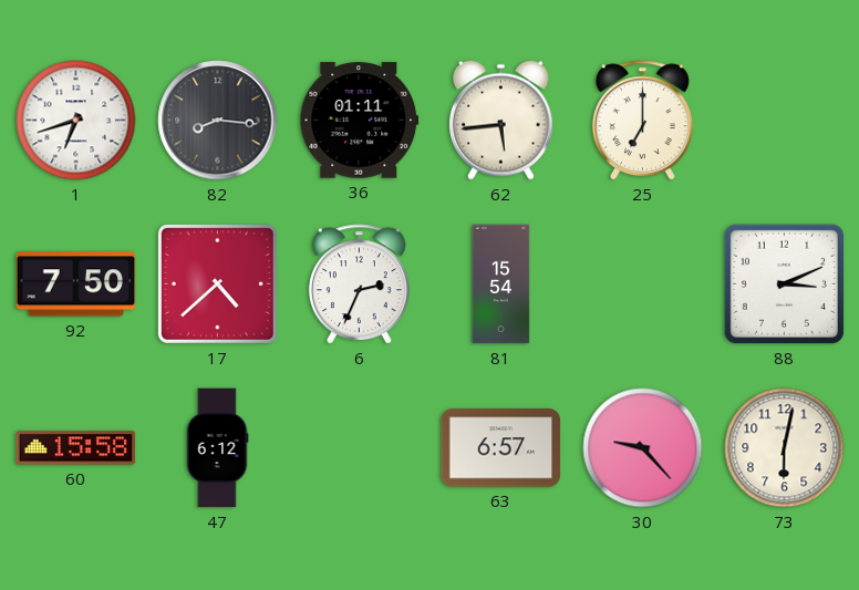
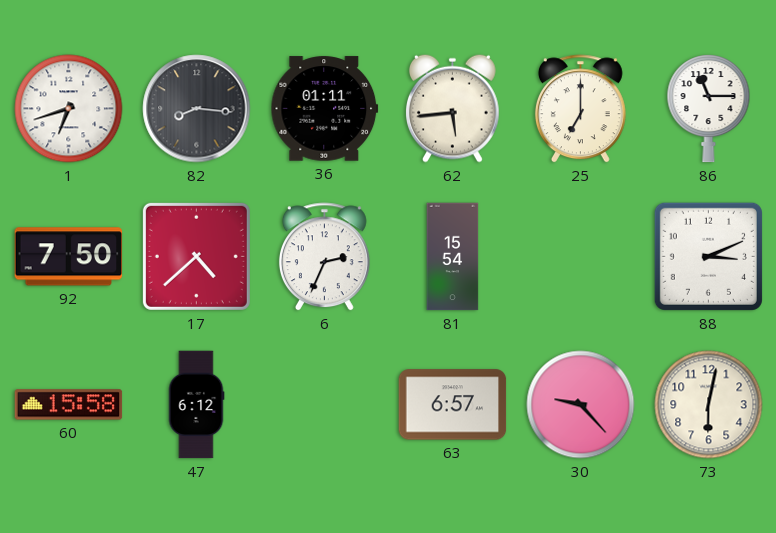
86: none -> 11:15 (709, 109)
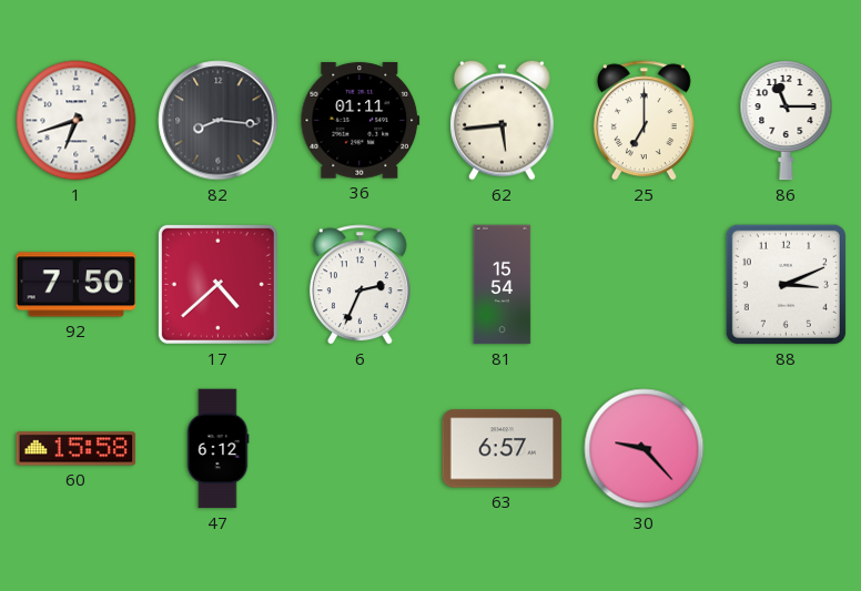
73: 6:02 -> none (709, 405)
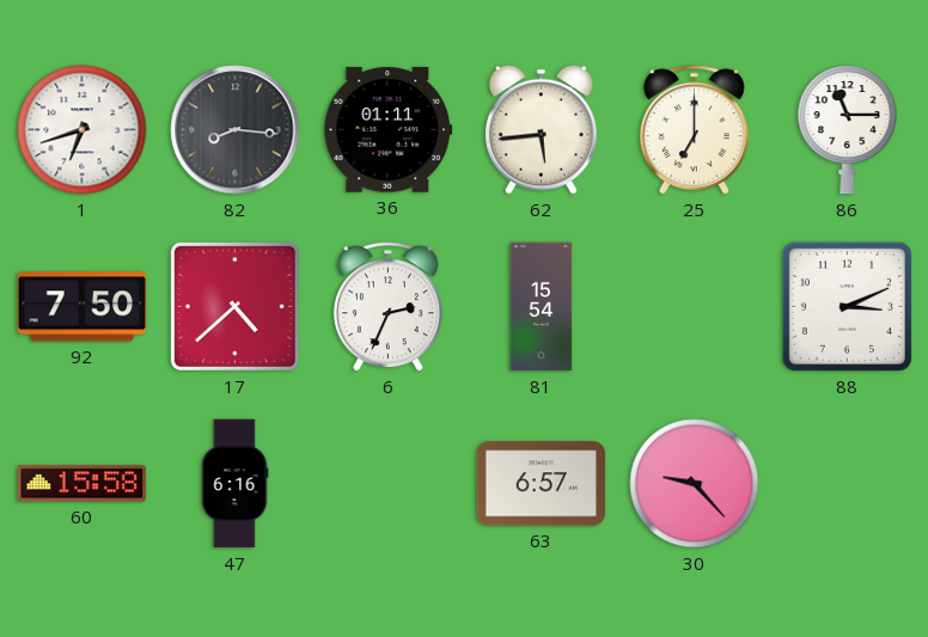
47: 6:12 -> 6:16 (234, 484)
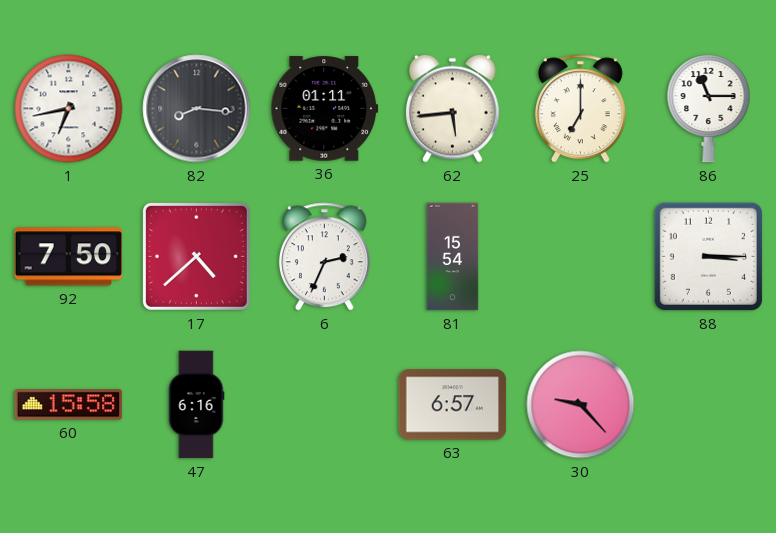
1: 6:42 -> 6:43 (69, 109)
88: 3:11 -> 3:15 (708, 256)
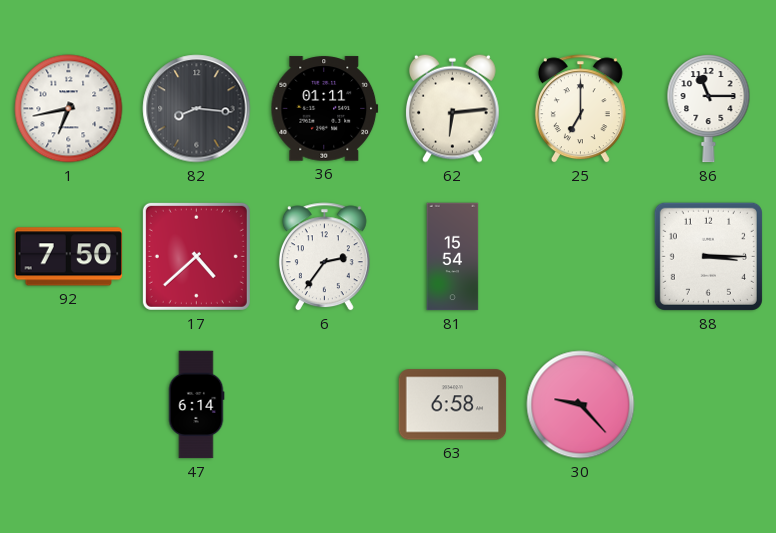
62: 5:44 -> 6:14 (453, 108)
6: 2:34 -> 2:36 (324, 257)
60: 15:58 -> none (69, 405)
47: 6:16 -> 6:14 (196, 405)
63: 6:57 -> 6:58 (453, 405)
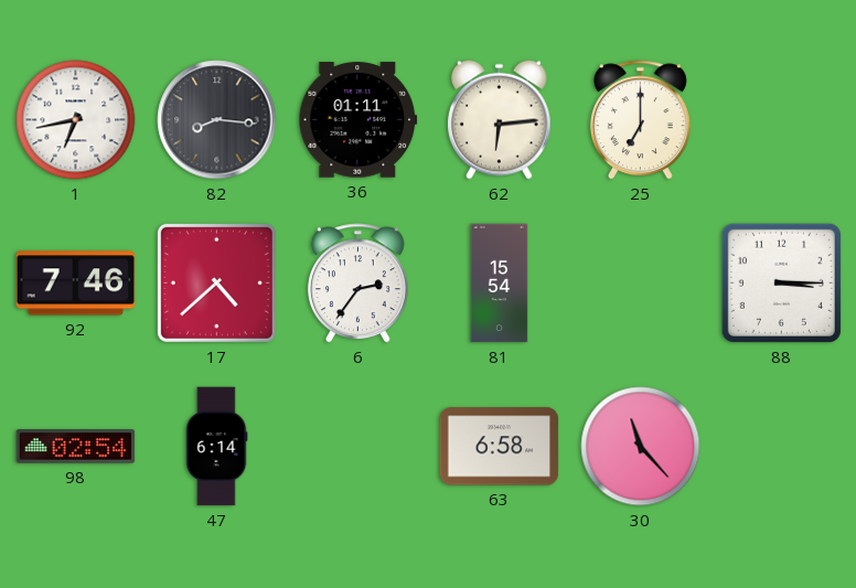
86: 11:15 -> none (709, 109)
92: 7:50 -> 7:46 (76, 284)
98: none -> 02:54 (76, 447)
30: 9:23 -> 11:23 (641, 447)
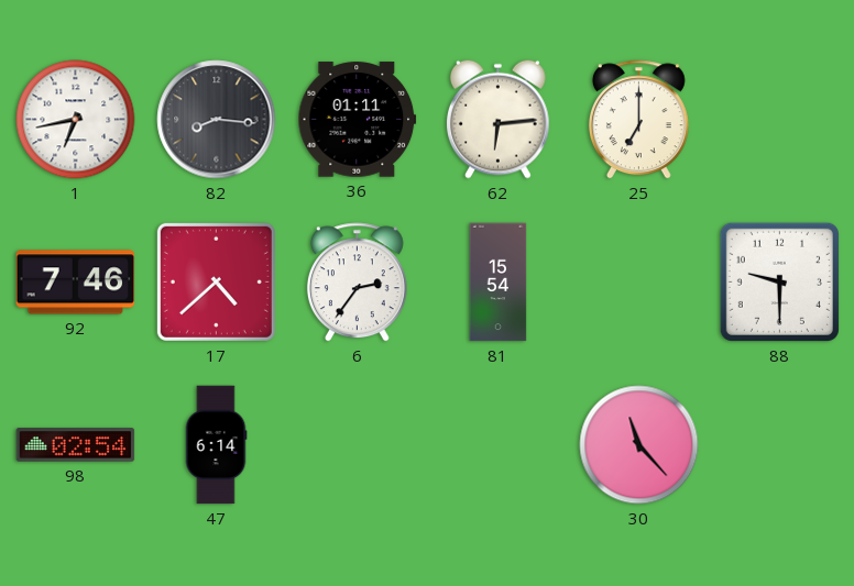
88: 3:15 -> 9:30 (779, 281)
63: 6:58 -> none (500, 447)
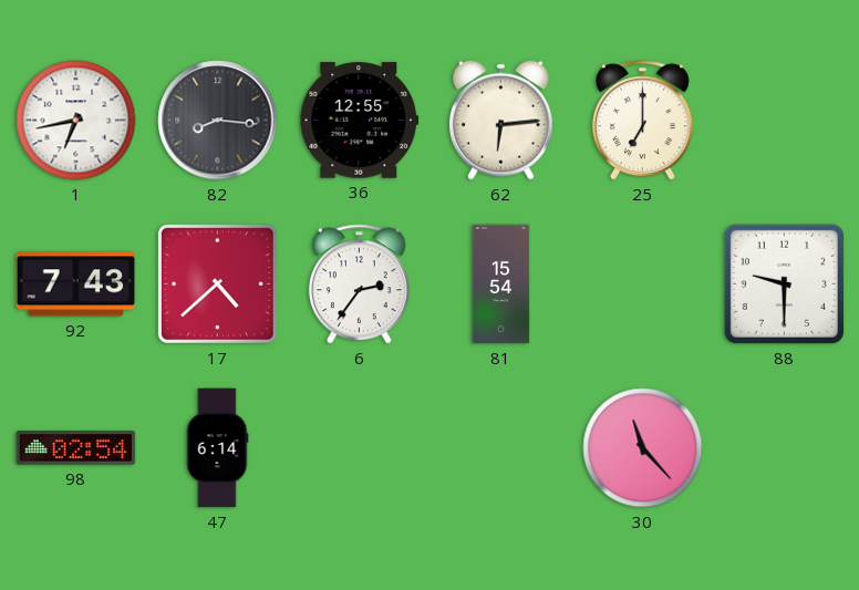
36: 01:11 -> 12:55 (360, 121)
92: 7:46 -> 7:43 (76, 284)
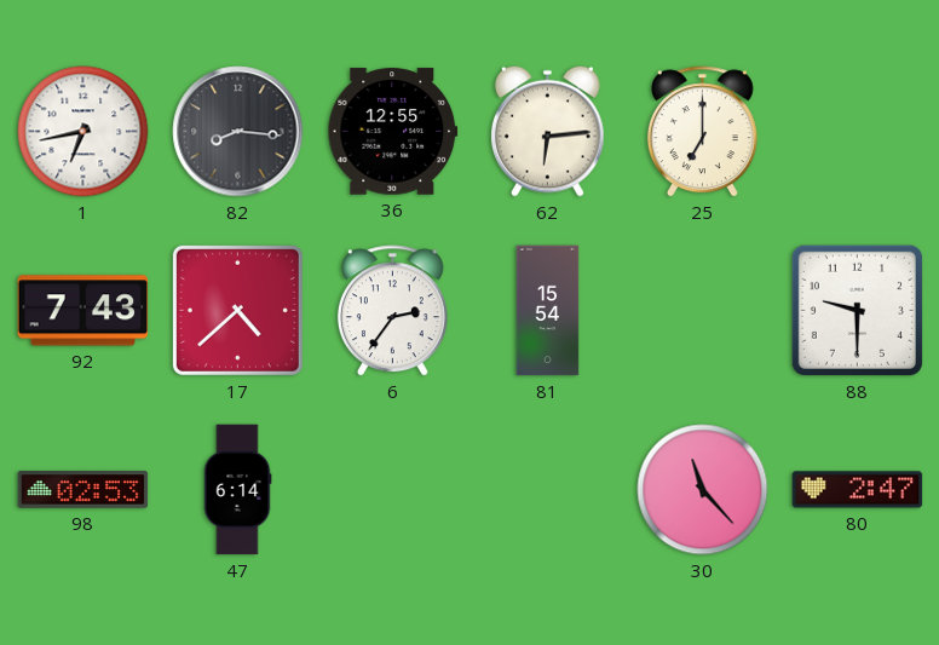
98: 02:54 -> 02:53 (83, 490)
80: none -> 2:47 (858, 490)
